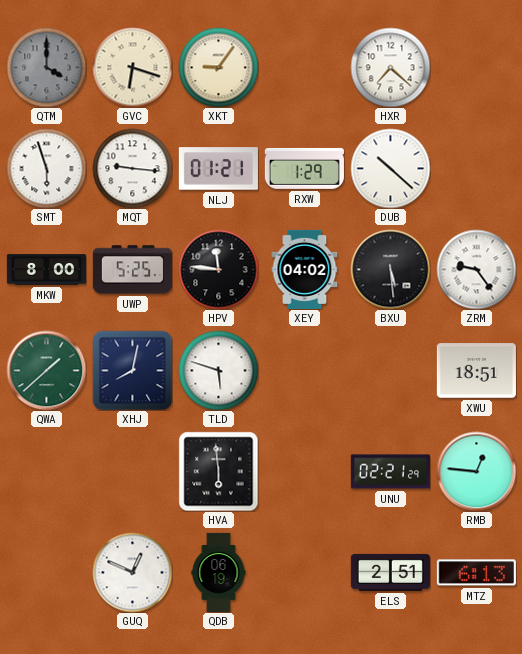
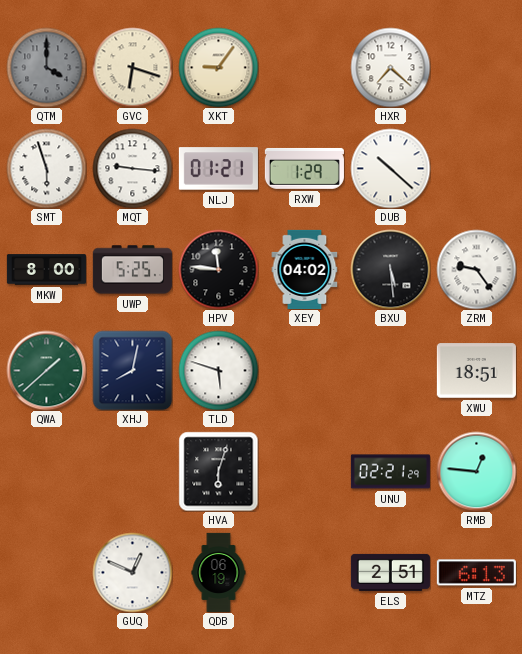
HVA: 5:59 -> 6:03 (218, 471)
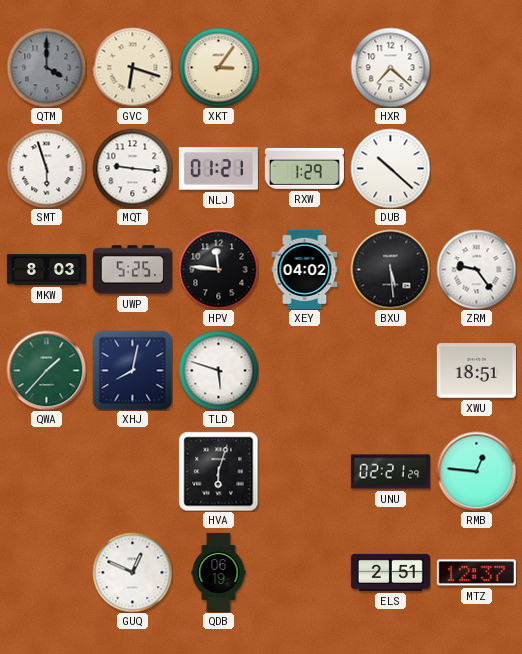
XKT: 9:06 -> 3:06 (218, 67)
MKW: 8:00 -> 8:03 (46, 270)
QWA: 1:38 -> 1:37 (46, 370)
MTZ: 6:13 -> 12:37 (476, 573)
